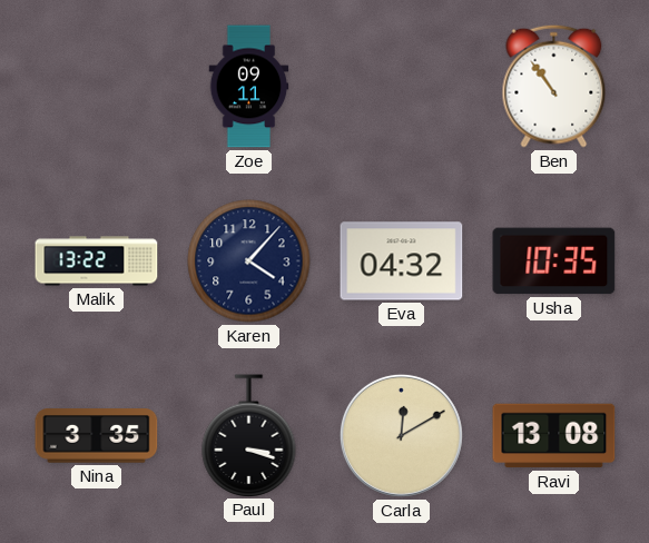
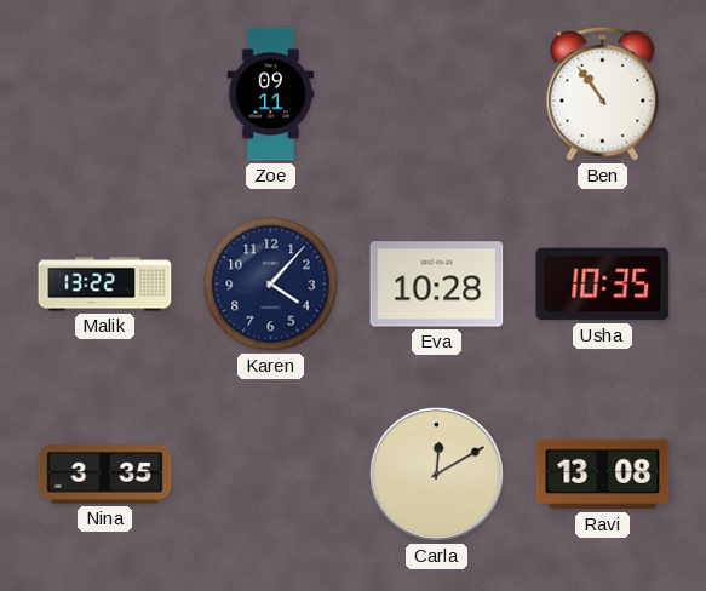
Eva: 04:32 -> 10:28 (437, 285)
Paul: 3:18 -> none (249, 435)
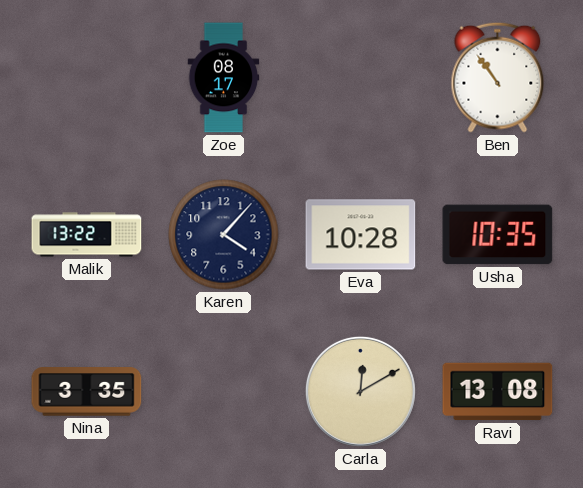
Zoe: 09:11 -> 08:17 (224, 78)
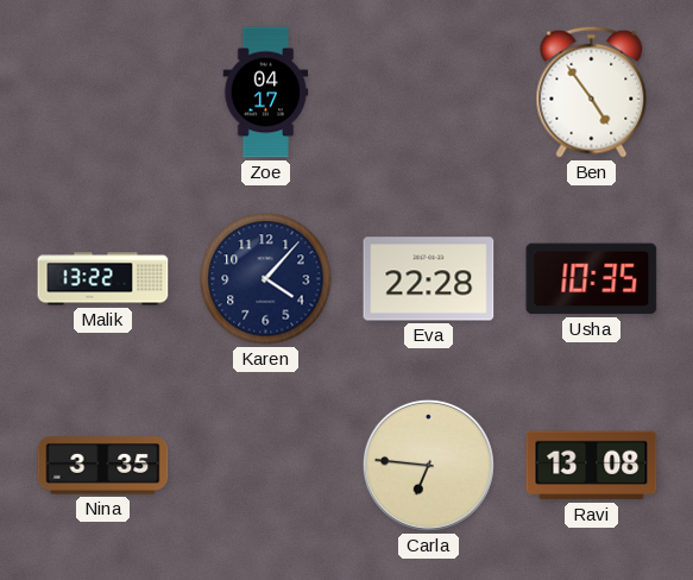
Zoe: 08:17 -> 04:17 (266, 93)
Ben: 10:54 -> 4:54 (592, 92)
Eva: 10:28 -> 22:28 (429, 279)
Carla: 12:10 -> 6:46 (428, 465)
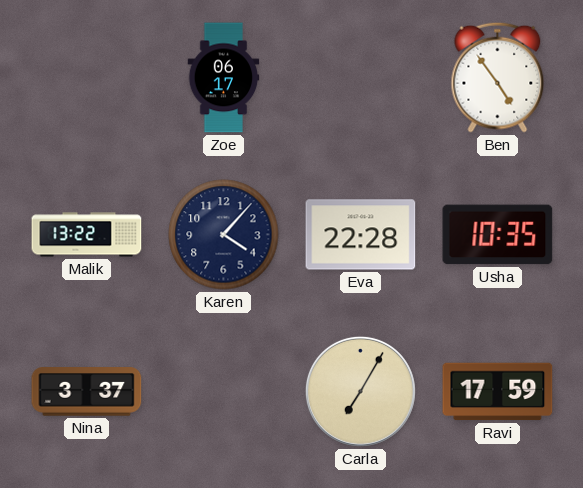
Zoe: 04:17 -> 06:17 (224, 78)
Nina: 3:35 -> 3:37 (87, 392)
Carla: 6:46 -> 7:05 (360, 391)
Ravi: 13:08 -> 17:59 (498, 392)
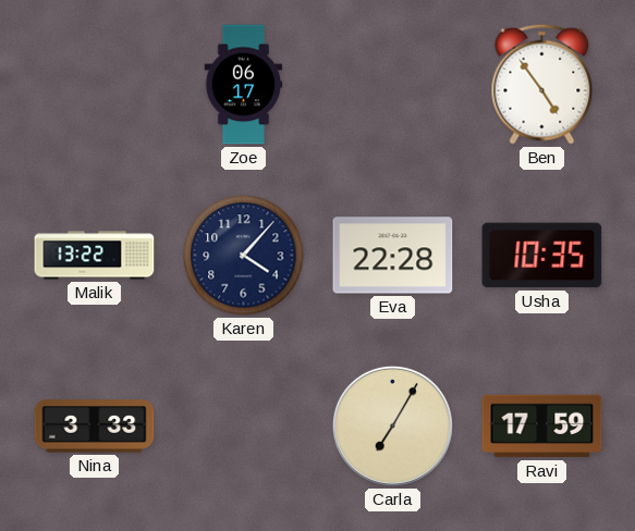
Nina: 3:37 -> 3:33 (95, 427)
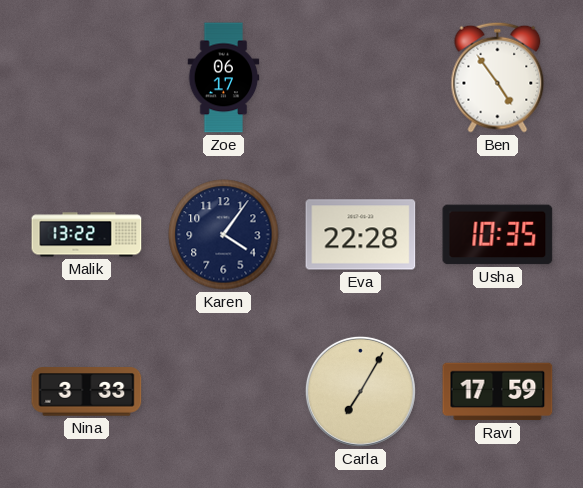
Karen: 4:07 -> 4:06 (224, 235)
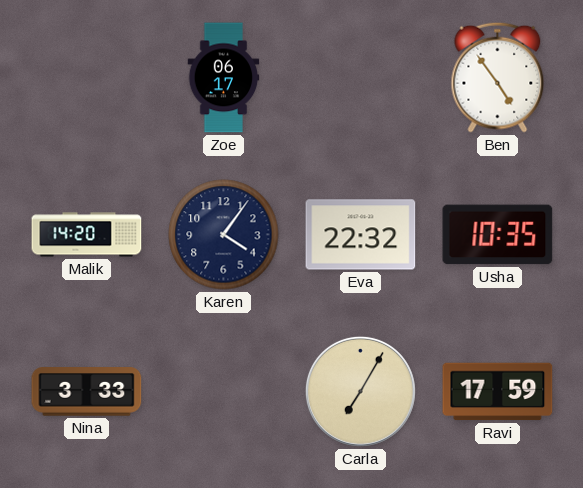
Malik: 13:22 -> 14:20 (87, 235)
Eva: 22:28 -> 22:32 (361, 235)
